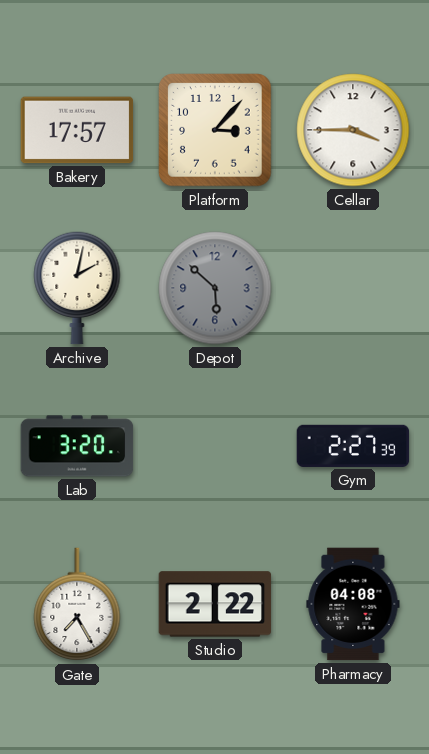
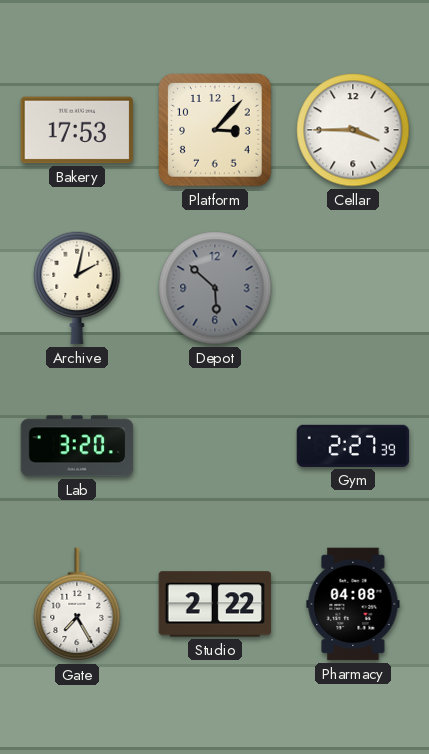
Bakery: 17:57 -> 17:53 (77, 130)
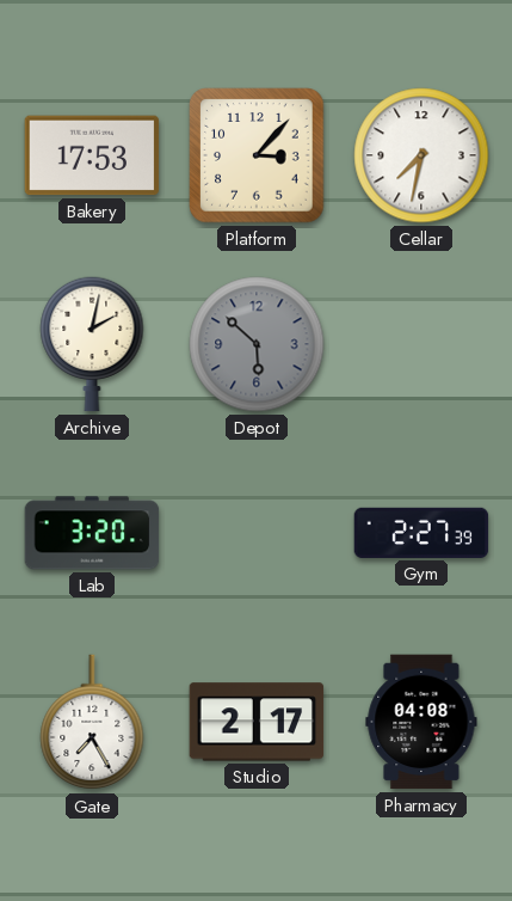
Cellar: 3:45 -> 7:32 (421, 155)
Studio: 2:22 -> 2:17 (257, 722)
